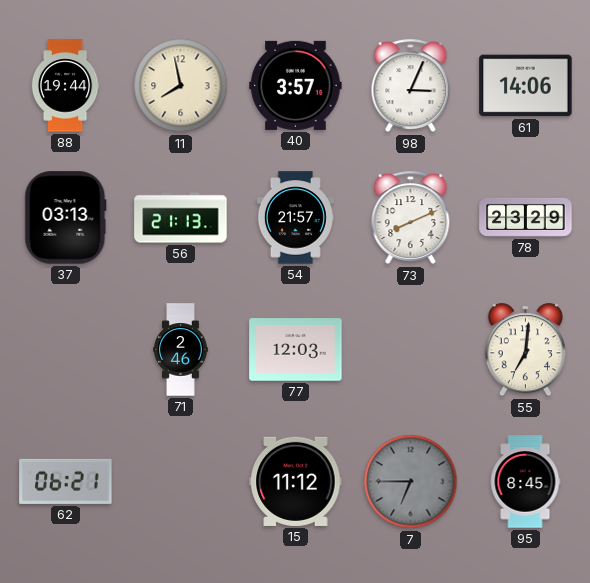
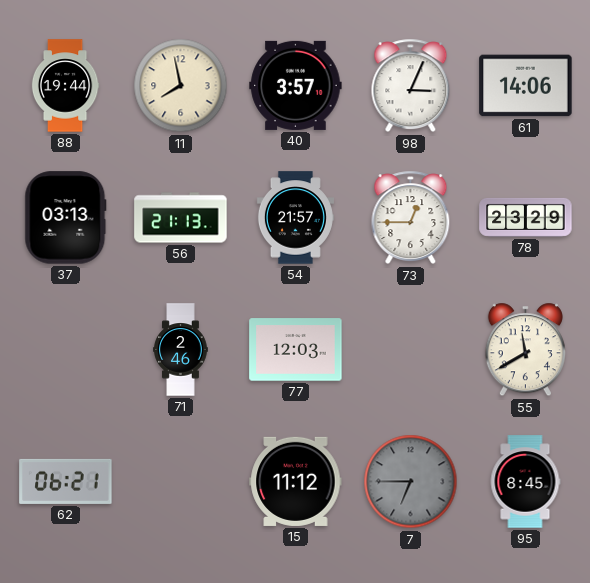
73: 8:11 -> 12:45 (411, 218)
55: 7:01 -> 11:40 (525, 350)
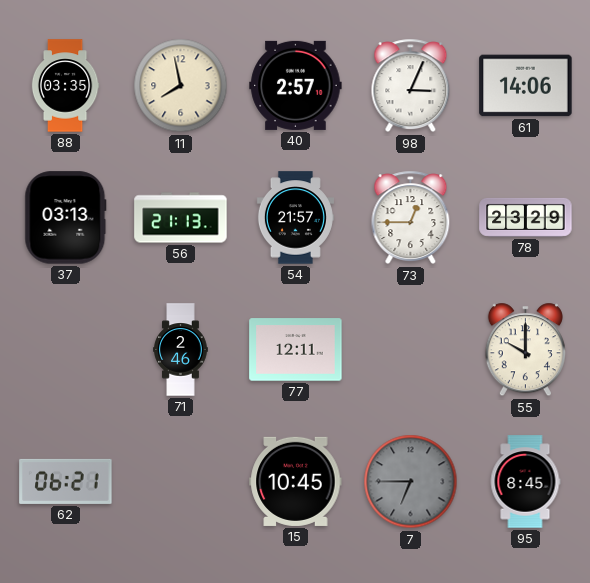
88: 19:44 -> 03:35 (65, 86)
40: 3:57 -> 2:57 (296, 85)
77: 12:03 -> 12:11 (296, 350)
55: 11:40 -> 10:00 (525, 350)
15: 11:12 -> 10:45 (296, 481)
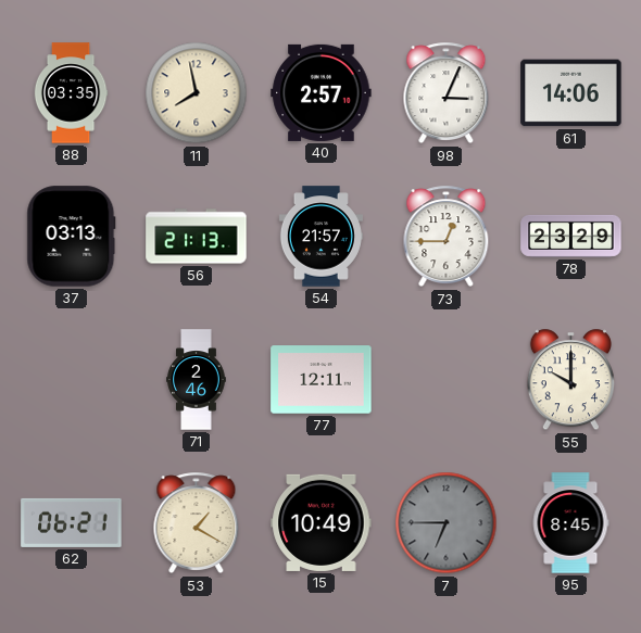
53: none -> 1:20 (197, 523)
15: 10:45 -> 10:49 (322, 522)
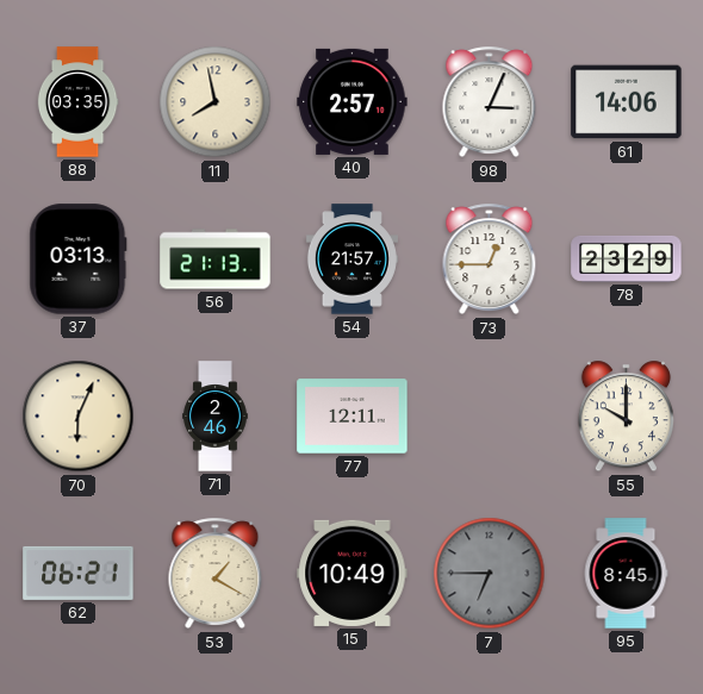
70: none -> 6:04 (79, 417)
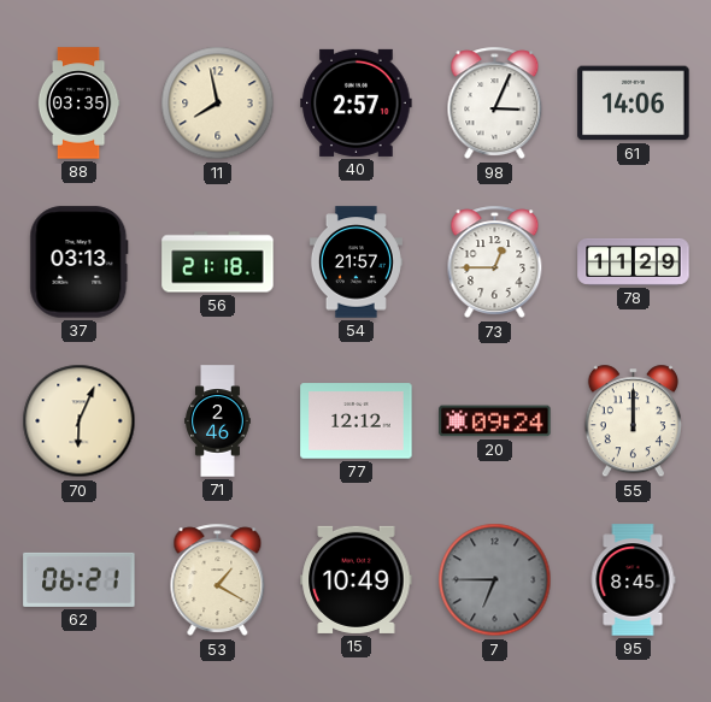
56: 21:13 -> 21:18 (218, 262)
78: 23:29 -> 11:29 (634, 261)
77: 12:11 -> 12:12 (357, 421)
20: none -> 09:24 (495, 421)
55: 10:00 -> 12:00 (633, 421)
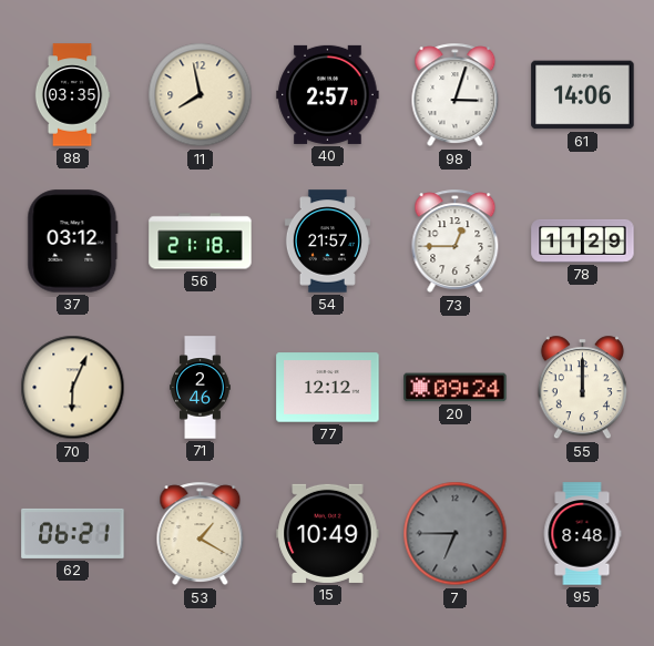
98: 3:04 -> 3:03 (456, 95)
37: 03:13 -> 03:12 (73, 242)
95: 8:45 -> 8:48 (582, 534)
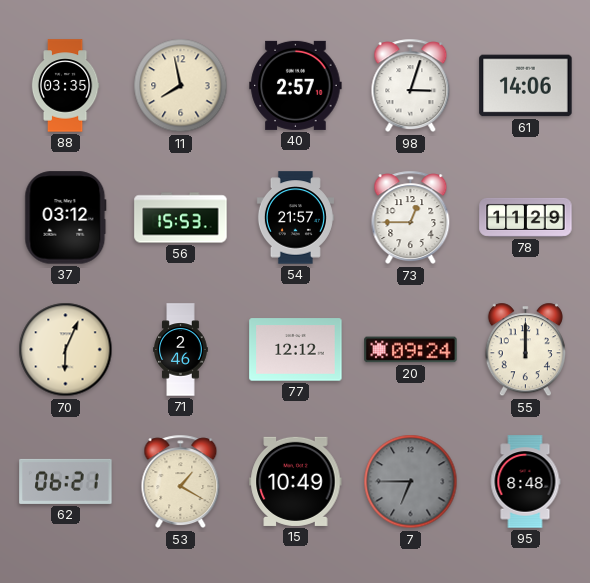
56: 21:18 -> 15:53 (181, 218)
